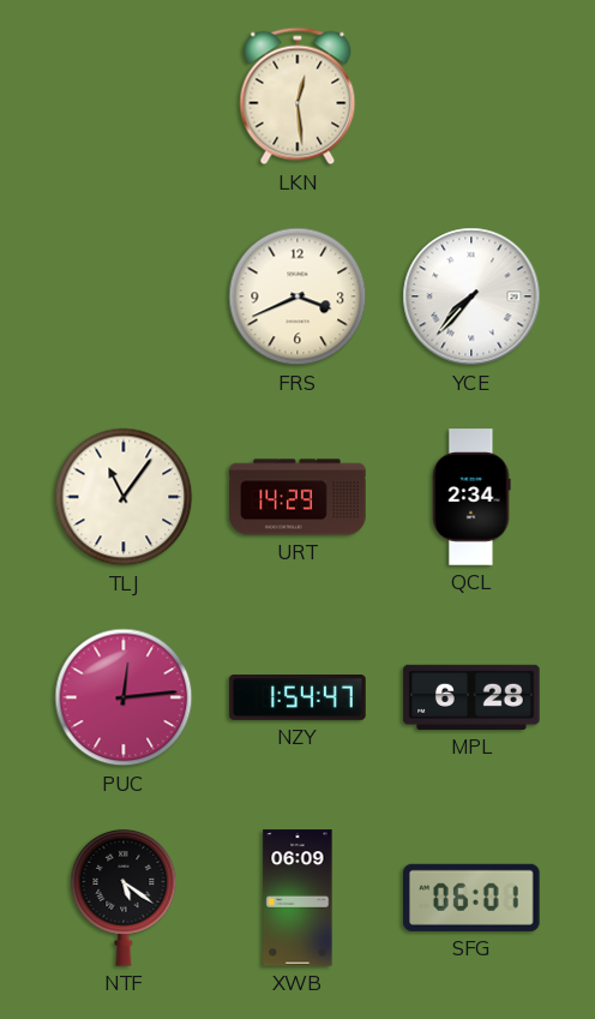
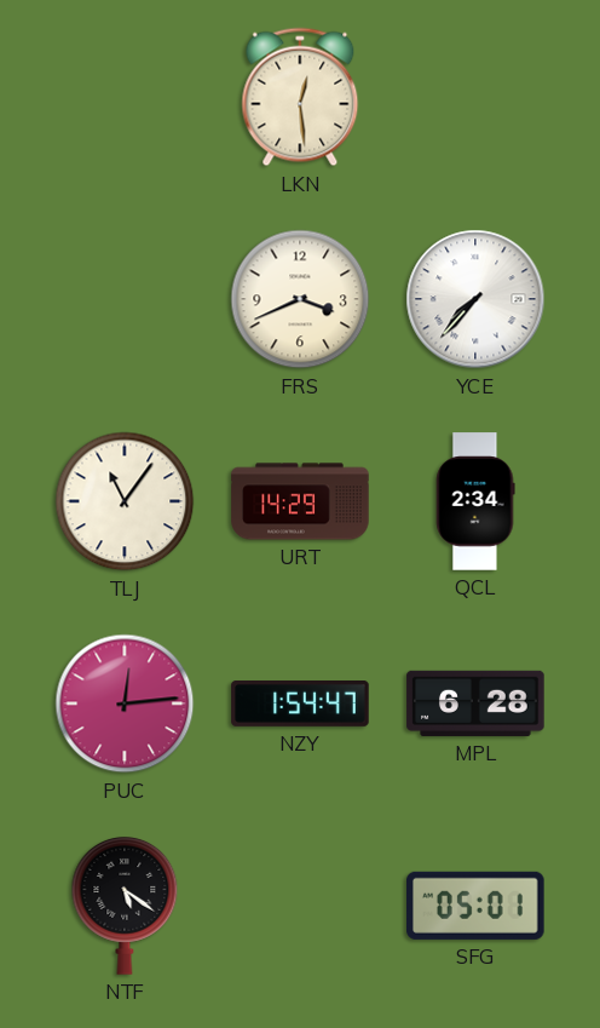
XWB: 06:09 -> none (297, 898)
SFG: 06:01 -> 05:01 (477, 906)
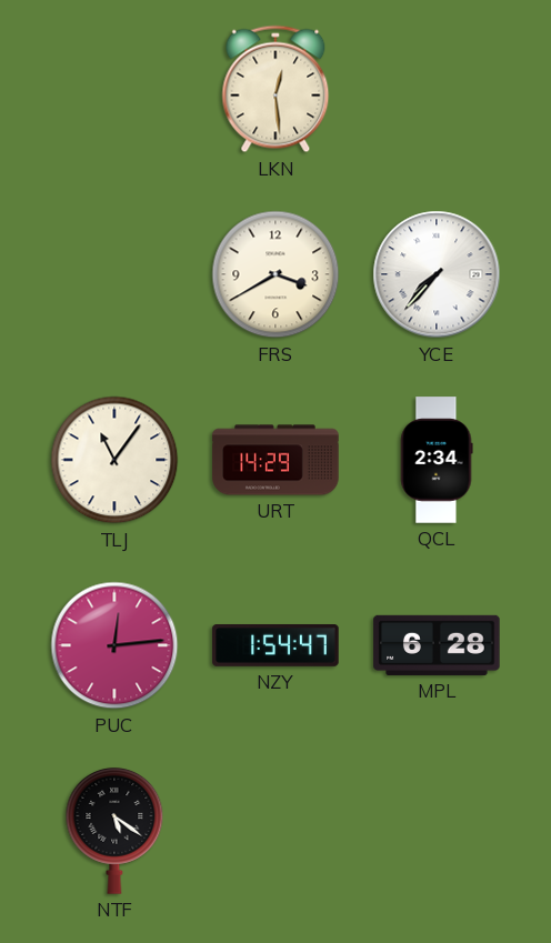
FRS: 3:41 -> 3:40 (275, 274)
SFG: 05:01 -> none (477, 906)
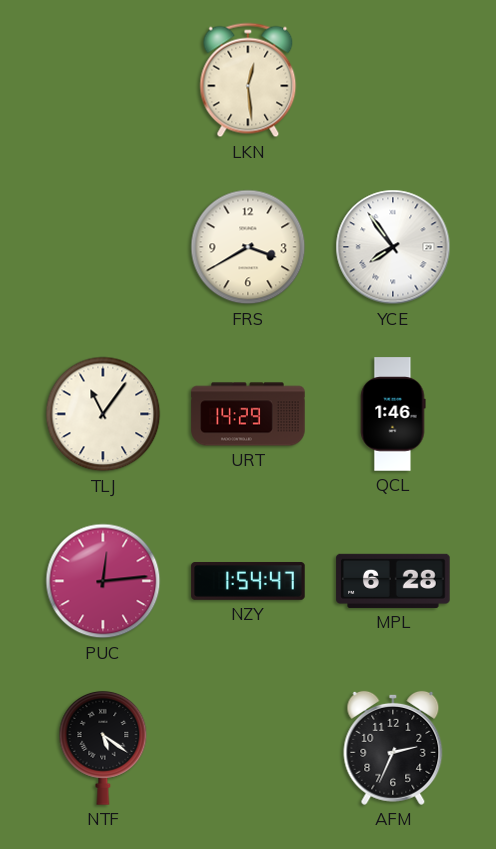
YCE: 7:37 -> 7:54 (393, 247)
QCL: 2:34 -> 1:46 (393, 414)
AFM: none -> 2:34 (393, 748)
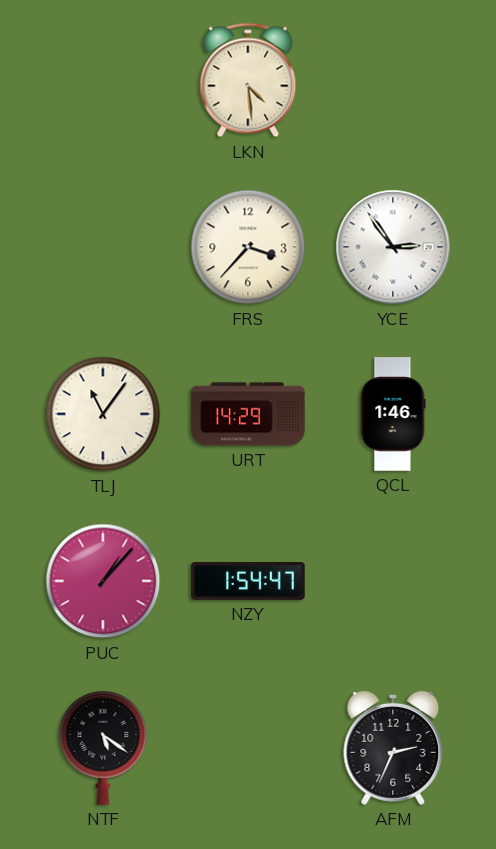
LKN: 12:29 -> 4:29 (248, 80)
FRS: 3:40 -> 3:37 (248, 247)
YCE: 7:54 -> 2:54 (393, 247)
PUC: 12:14 -> 1:07 (103, 581)
MPL: 6:28 -> none (393, 581)
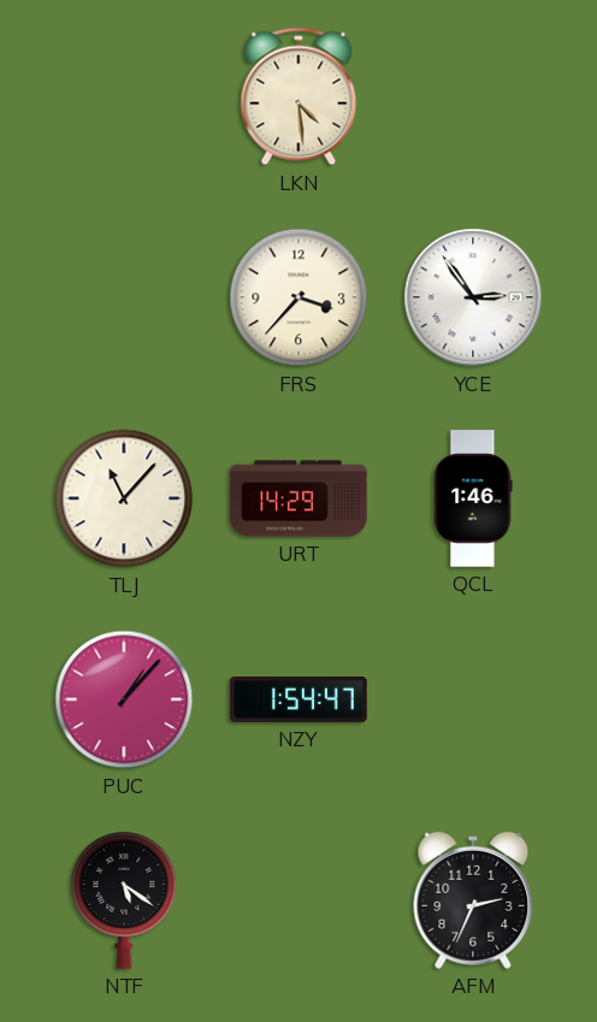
TLJ: 11:06 -> 11:07 (124, 498)
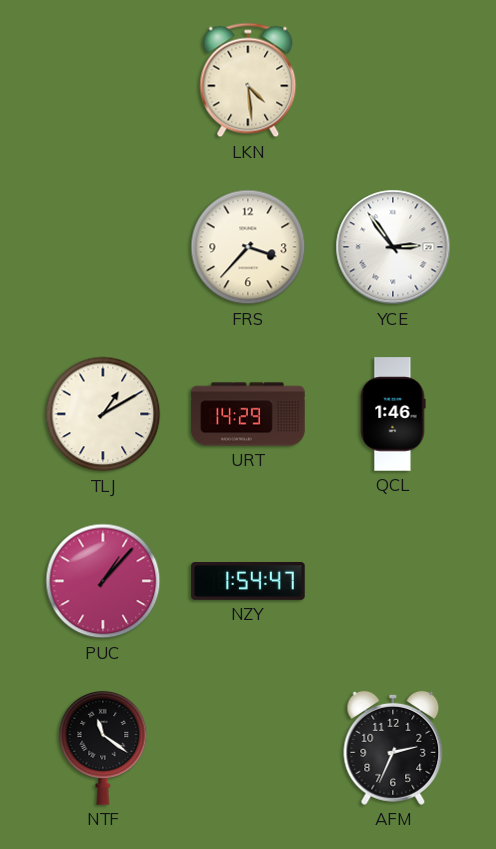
TLJ: 11:07 -> 1:10 (103, 414)
NTF: 5:21 -> 11:21 (103, 748)
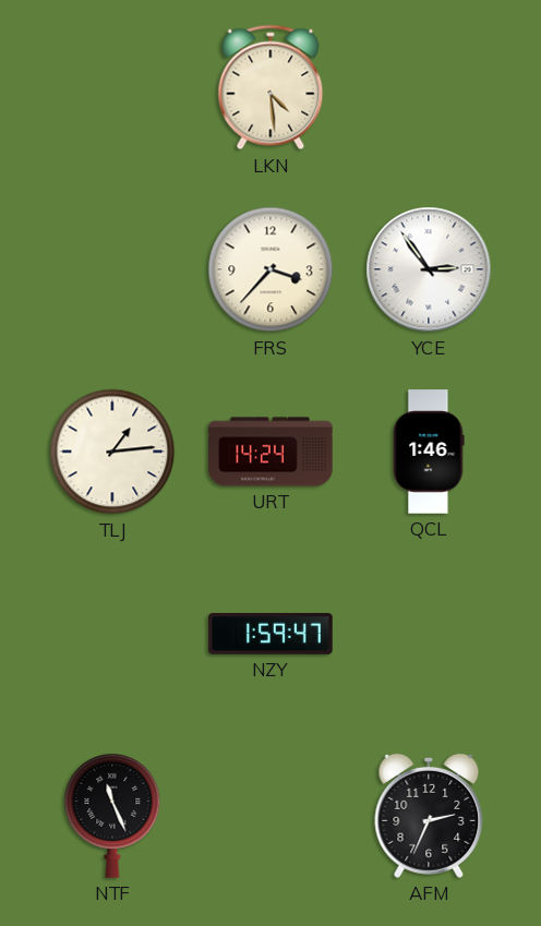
TLJ: 1:10 -> 1:14 (112, 452)
URT: 14:29 -> 14:24 (270, 452)
PUC: 1:07 -> none (103, 581)
NZY: 1:54 -> 1:59 (270, 635)
NTF: 11:21 -> 11:26 (112, 816)
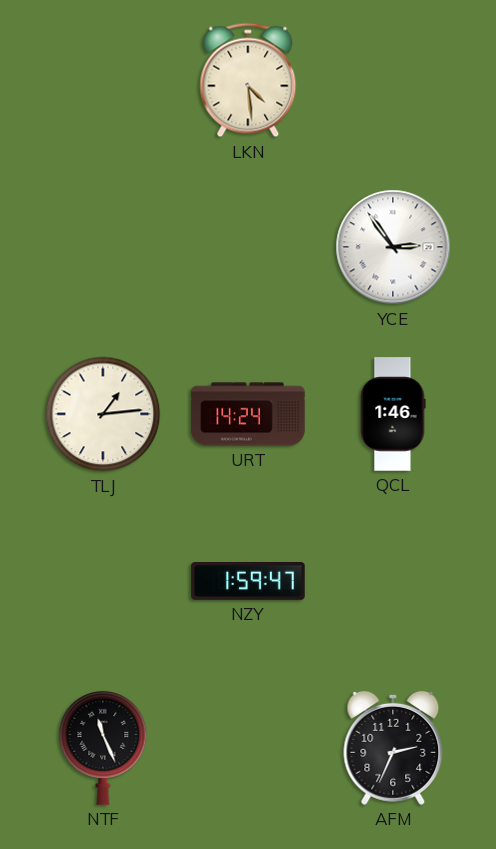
FRS: 3:37 -> none (270, 269)
